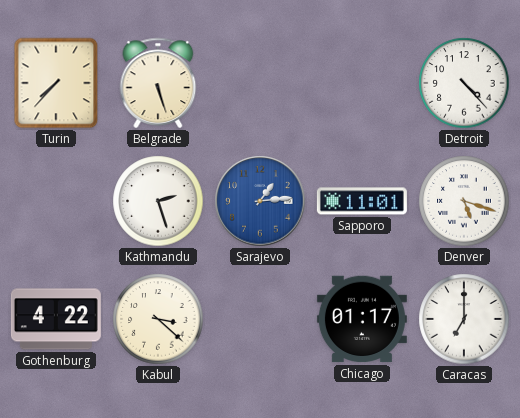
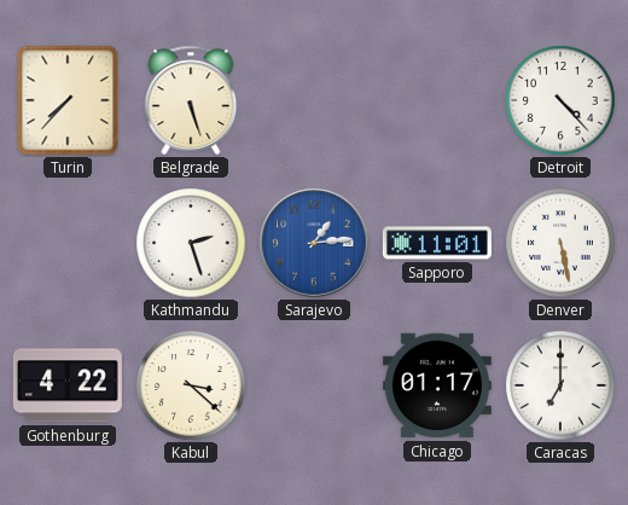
Denver: 5:18 -> 5:28 (560, 243)
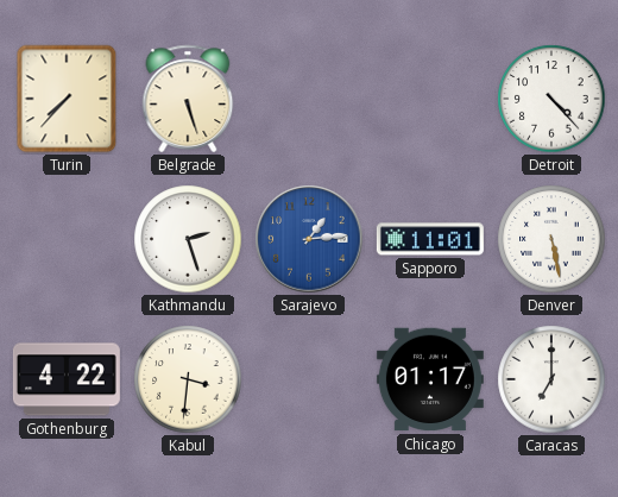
Kabul: 3:22 -> 3:31 (188, 379)
